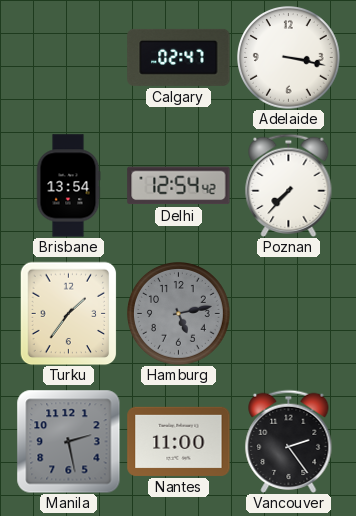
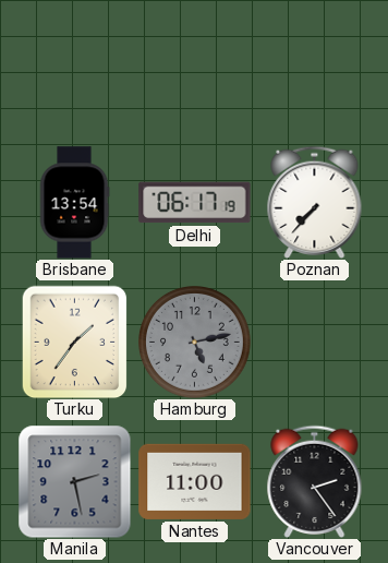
Calgary: 02:47 -> none (179, 57)
Adelaide: 3:17 -> none (289, 58)
Delhi: 12:54 -> 06:17 (195, 203)
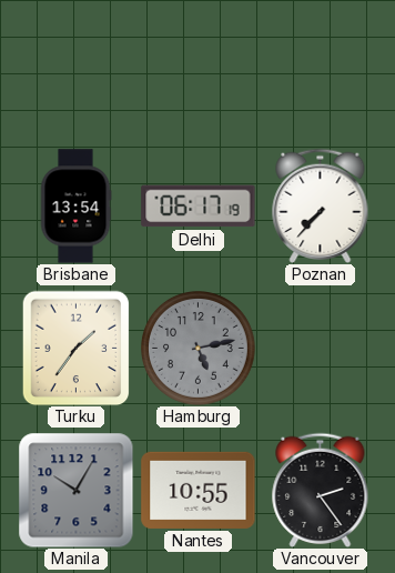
Manila: 2:28 -> 10:05 (75, 490)
Nantes: 11:00 -> 10:55 (199, 490)
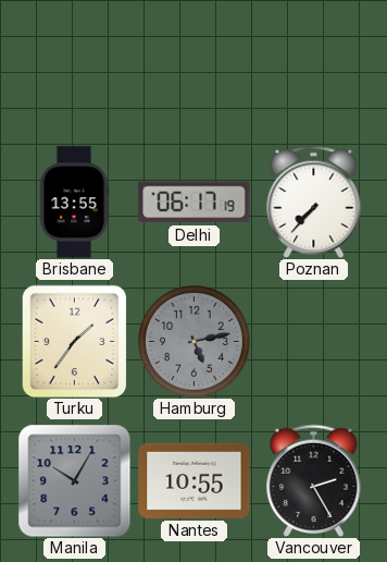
Brisbane: 13:54 -> 13:55 (74, 203)
Vancouver: 2:24 -> 2:25 (314, 480)
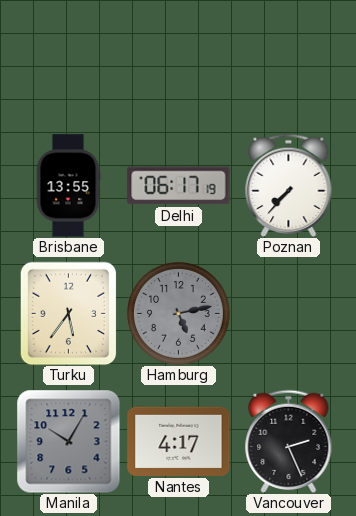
Turku: 1:36 -> 5:36 (69, 313)
Nantes: 10:55 -> 4:17 (179, 441)
Vancouver: 2:25 -> 2:26 (289, 441)
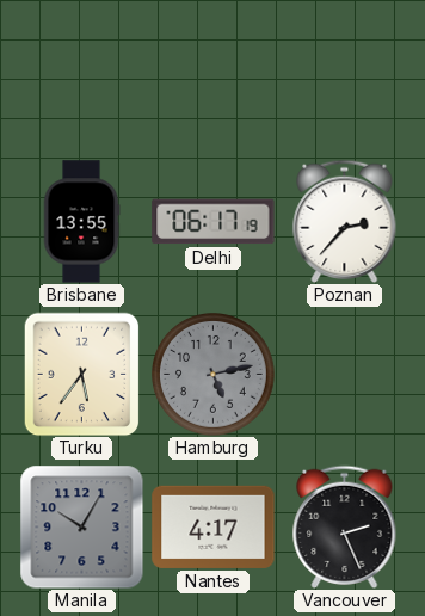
Poznan: 7:37 -> 2:37 (345, 221)
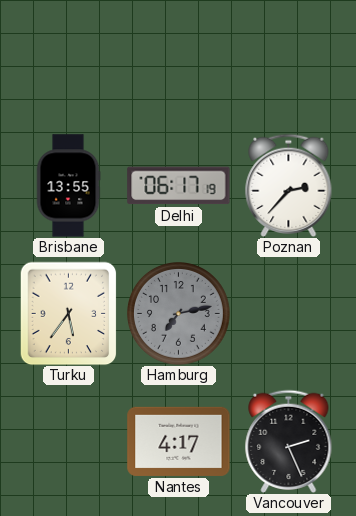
Hamburg: 5:13 -> 7:13 (179, 314)
Manila: 10:05 -> none (81, 526)
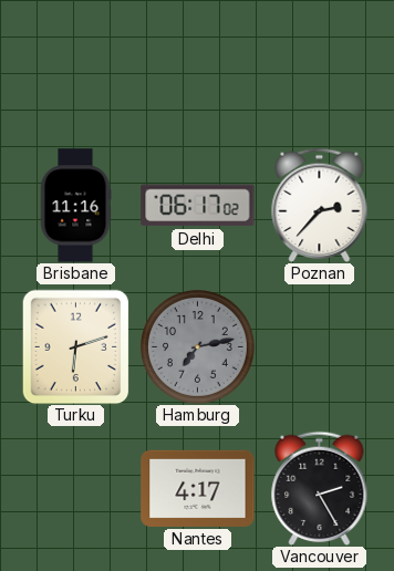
Brisbane: 13:55 -> 11:16 (75, 206)
Delhi: 06:17:19 -> 06:17:02 (198, 206)
Turku: 5:36 -> 6:12 (76, 346)
Vancouver: 2:26 -> 2:25 (320, 488)
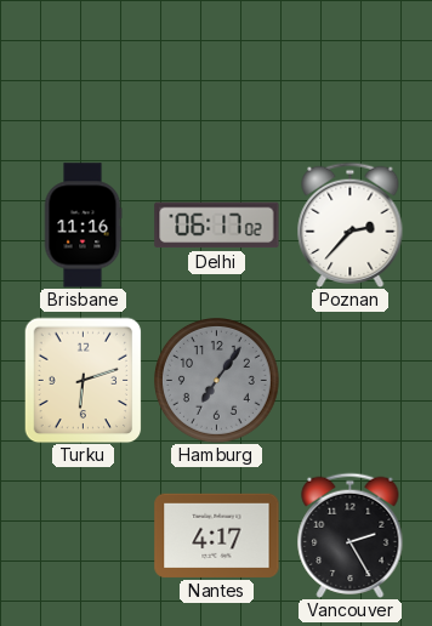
Hamburg: 7:13 -> 7:06 (217, 381)
